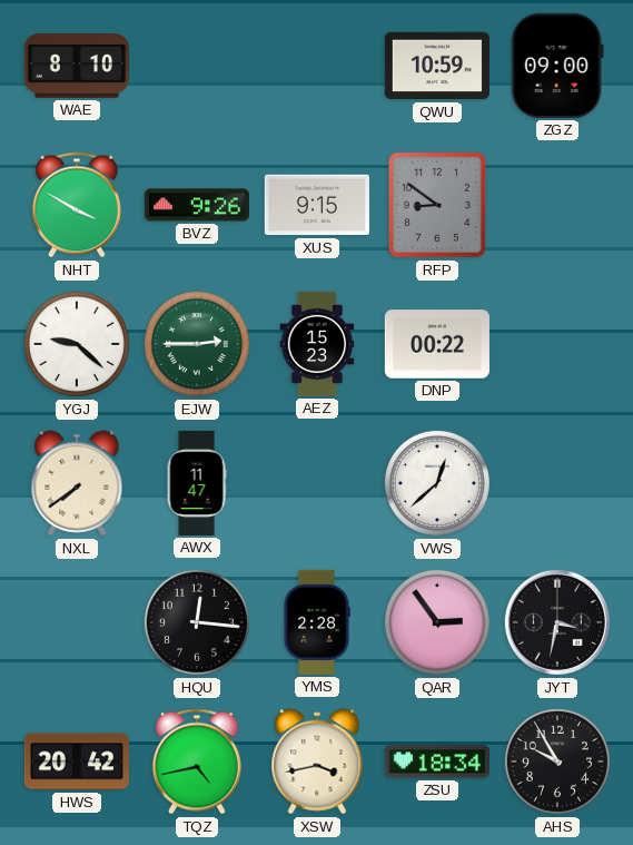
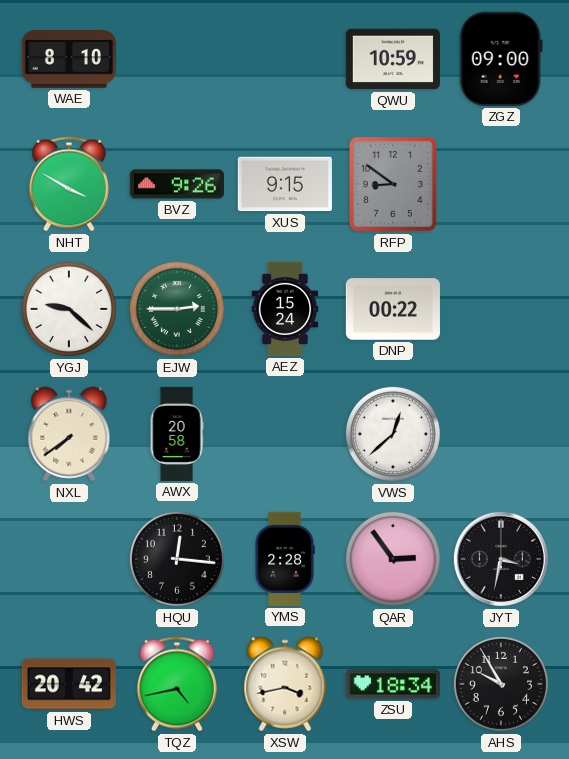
AEZ: 15:23 -> 15:24 (285, 309)
AWX: 11:47 -> 20:58 (177, 434)
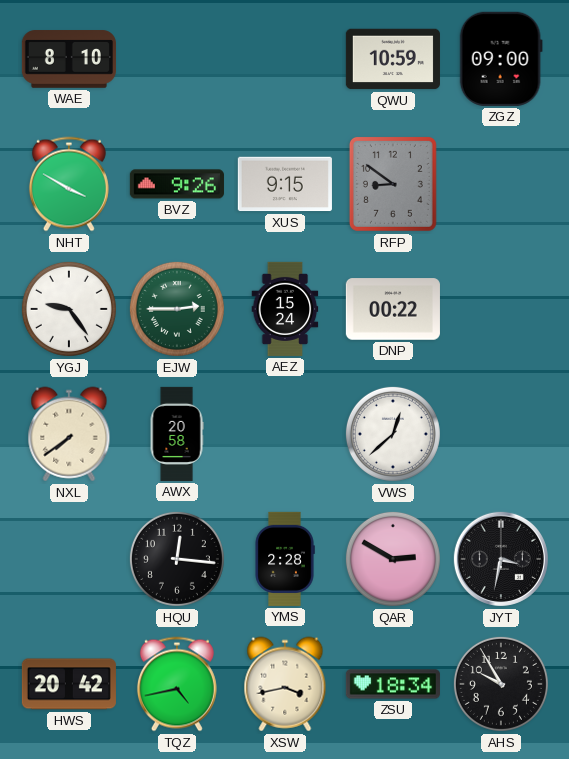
YGJ: 9:22 -> 9:24 (69, 309)
QAR: 2:54 -> 2:50 (393, 559)
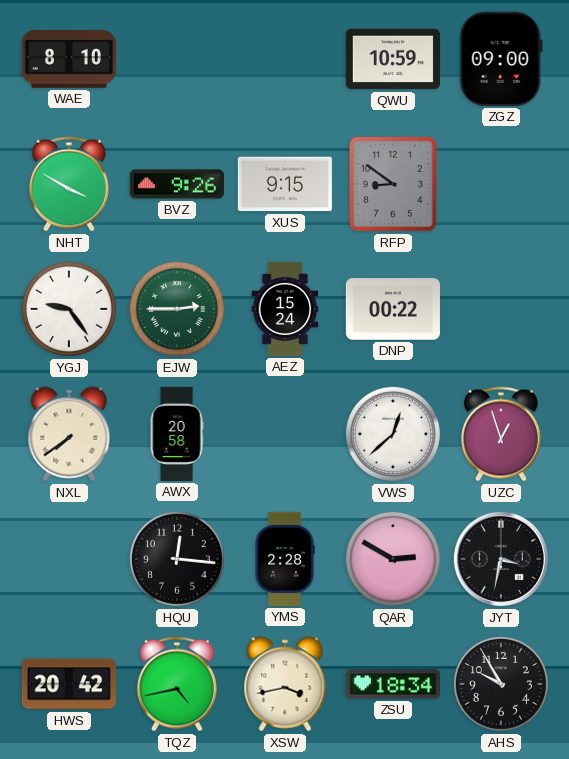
UZC: none -> 12:57 (501, 434)
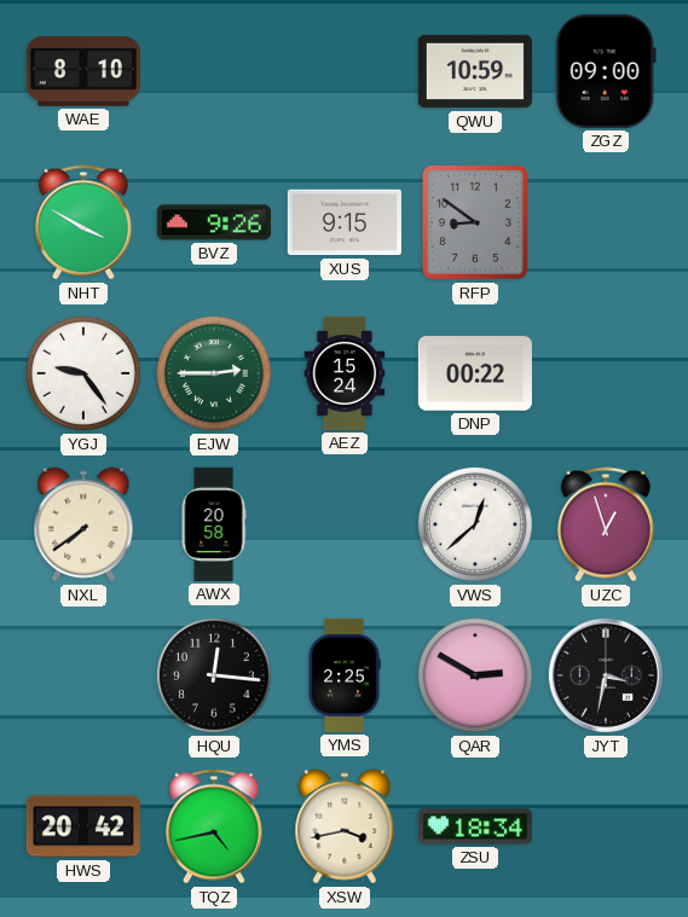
YMS: 2:28 -> 2:25 (345, 675)
AHS: 9:55 -> none (501, 684)
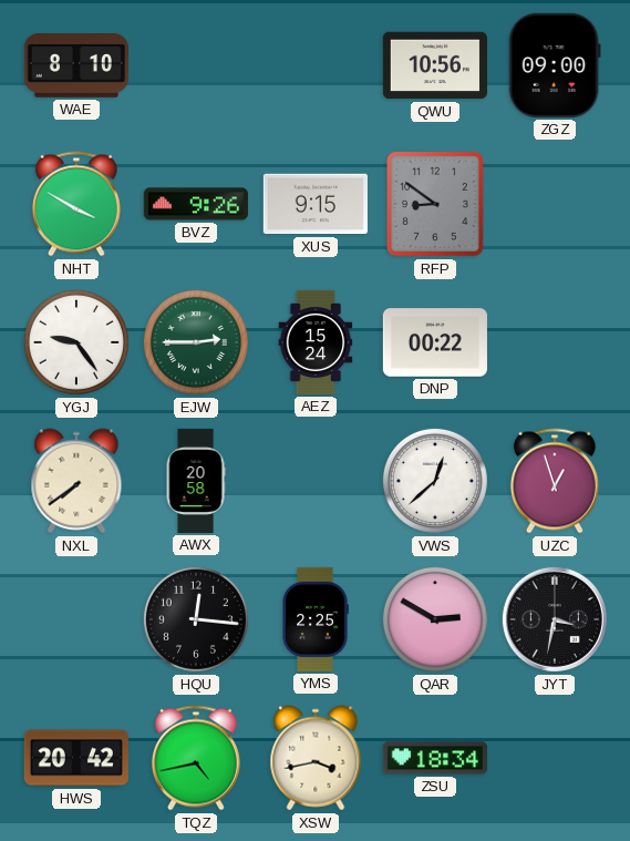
QWU: 10:59 -> 10:56 (435, 65)
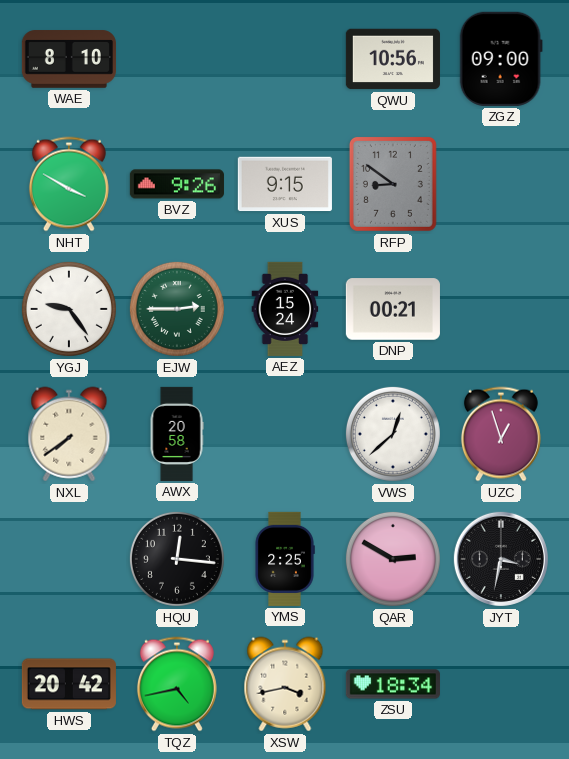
DNP: 00:22 -> 00:21 (393, 309)
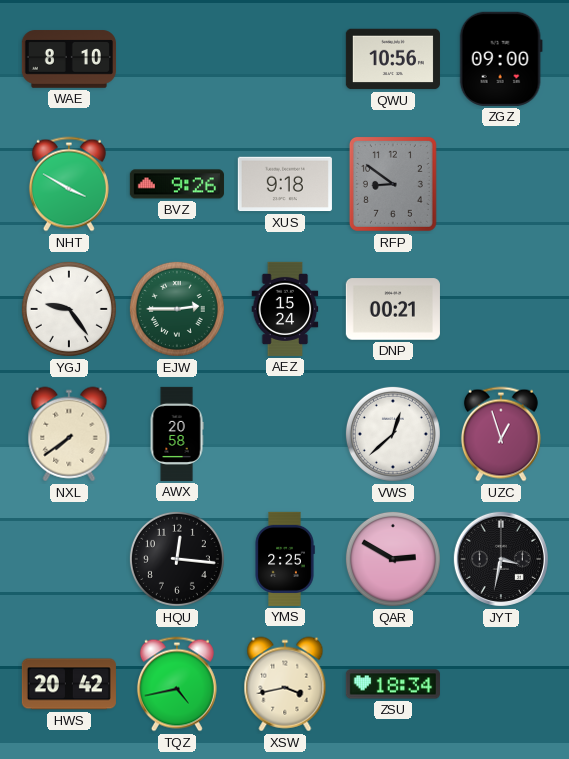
XUS: 9:15 -> 9:18 (285, 184)
